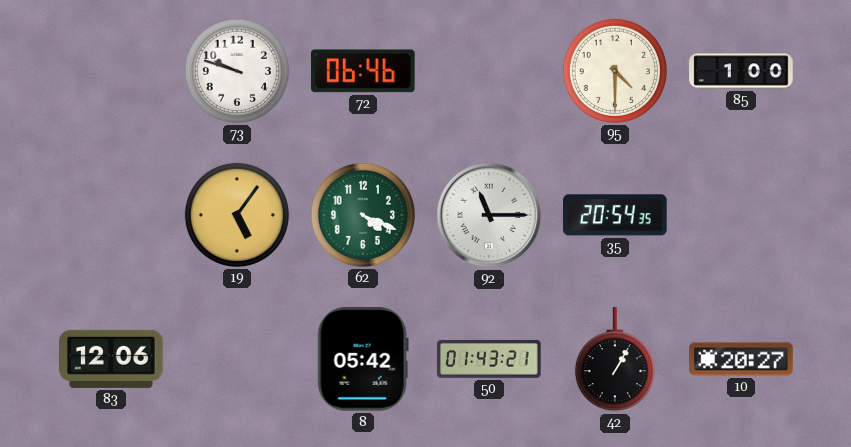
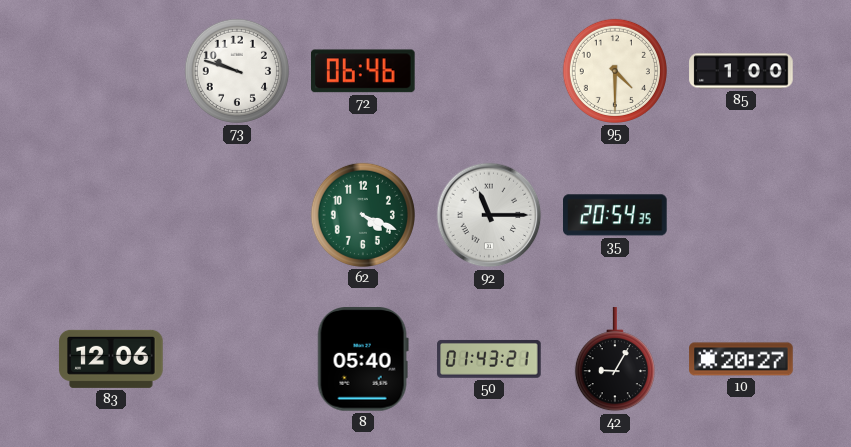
19: 5:06 -> none (237, 215)
8: 05:42 -> 05:40 (363, 360)
42: 1:05 -> 9:05 (615, 360)
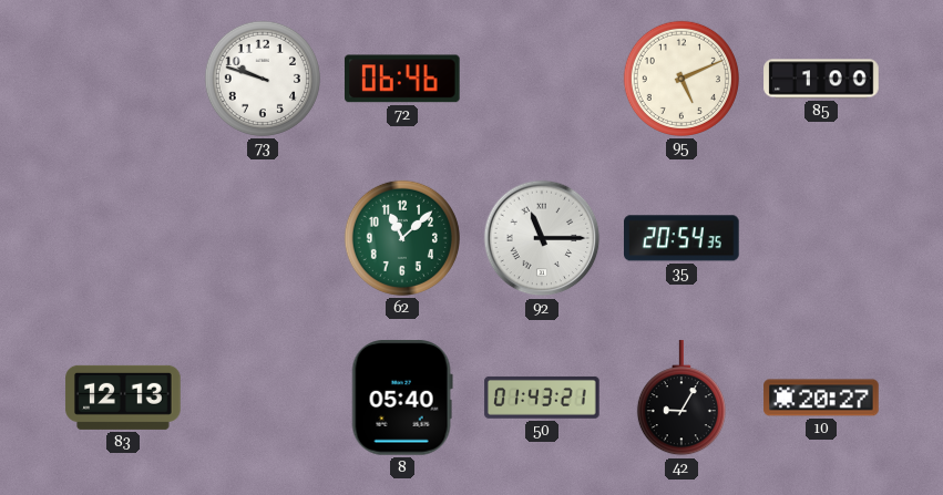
95: 4:30 -> 5:11 (681, 79)
62: 4:19 -> 11:08 (402, 238)
83: 12:06 -> 12:13 (123, 398)
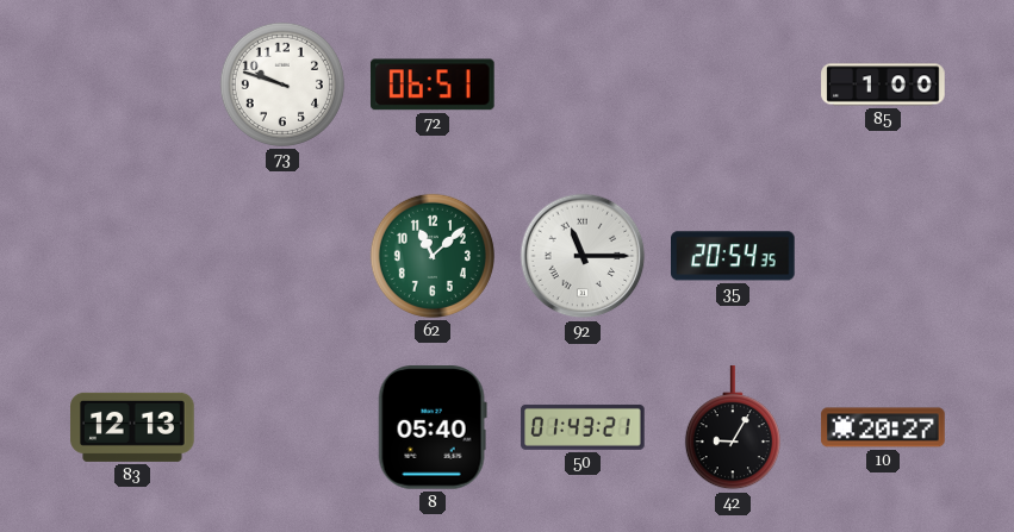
72: 06:46 -> 06:51 (433, 85)
95: 5:11 -> none (681, 79)
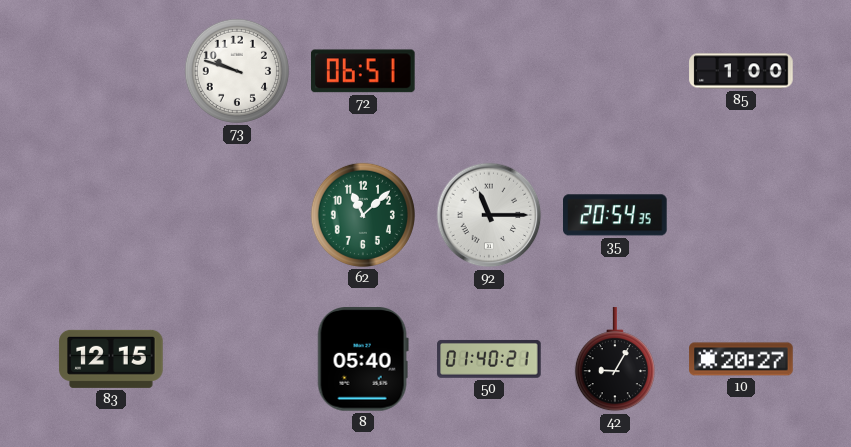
83: 12:13 -> 12:15 (111, 359)
50: 01:43 -> 01:40 (489, 359)
